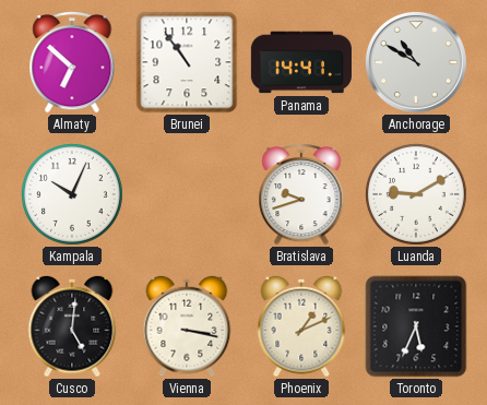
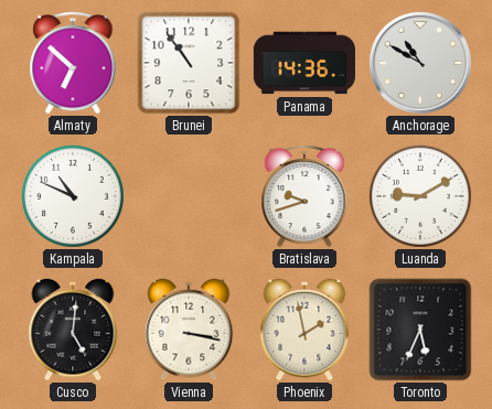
Panama: 14:41 -> 14:36 (304, 63)
Kampala: 10:04 -> 10:49 (73, 196)
Phoenix: 1:11 -> 1:58 (304, 330)
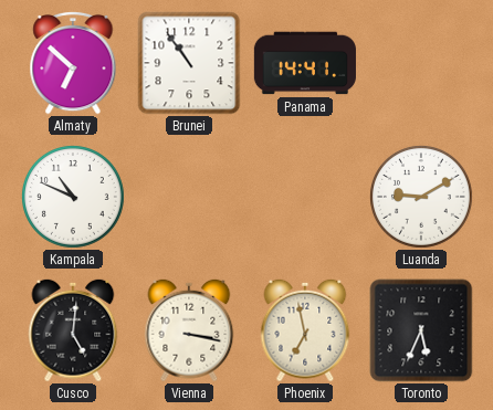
Panama: 14:36 -> 14:41 (305, 63)
Anchorage: 10:50 -> none (420, 63)
Bratislava: 9:42 -> none (304, 196)
Phoenix: 1:58 -> 6:58 (305, 330)
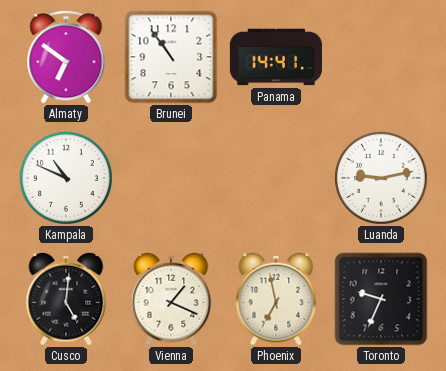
Almaty: 6:52 -> 6:51 (66, 57)
Luanda: 9:10 -> 9:13 (381, 178)
Vienna: 3:17 -> 1:19 (171, 299)
Toronto: 5:34 -> 9:34 (381, 299)
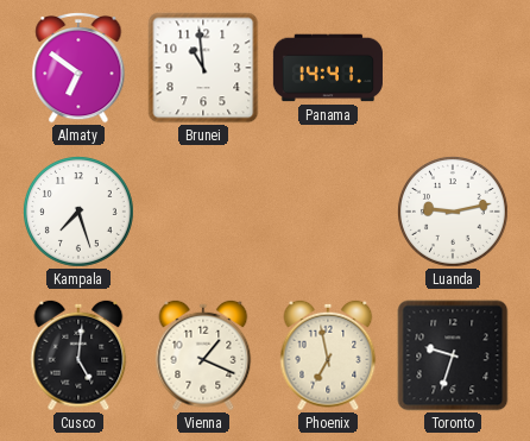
Brunei: 10:54 -> 10:59 (203, 68)
Kampala: 10:49 -> 7:27 (78, 212)
Toronto: 9:34 -> 9:33 (453, 355)
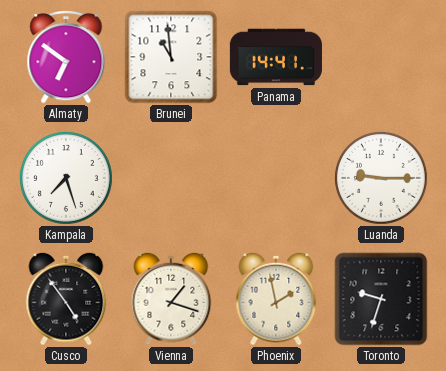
Luanda: 9:13 -> 9:15 (381, 178)
Cusco: 5:01 -> 4:54 (66, 299)
Vienna: 1:19 -> 1:18 (171, 299)
Phoenix: 6:58 -> 1:58 (276, 299)
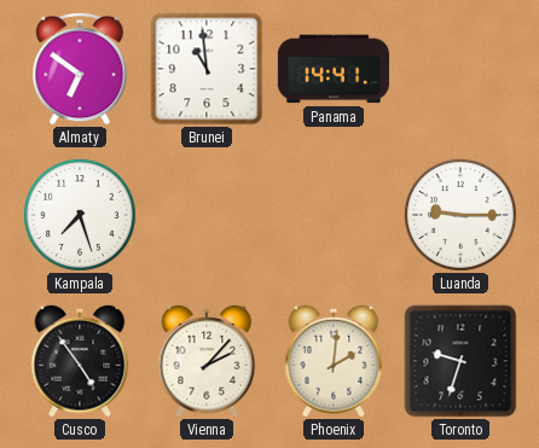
Vienna: 1:18 -> 2:07 (207, 361)
Phoenix: 1:58 -> 2:01 (334, 361)
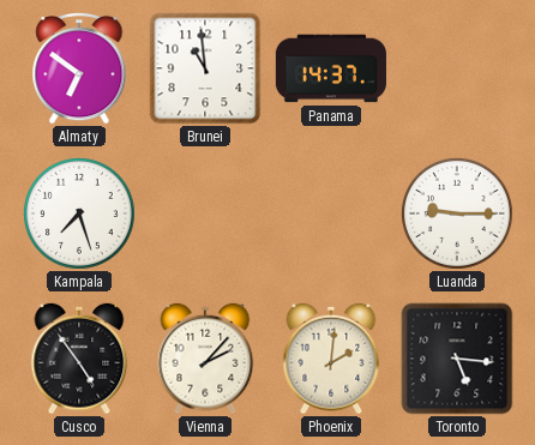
Panama: 14:41 -> 14:37 (331, 68)
Toronto: 9:33 -> 5:16 (457, 359)
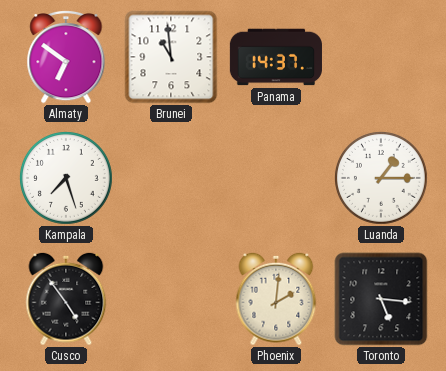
Luanda: 9:15 -> 1:15 (381, 178)
Vienna: 2:07 -> none (205, 359)
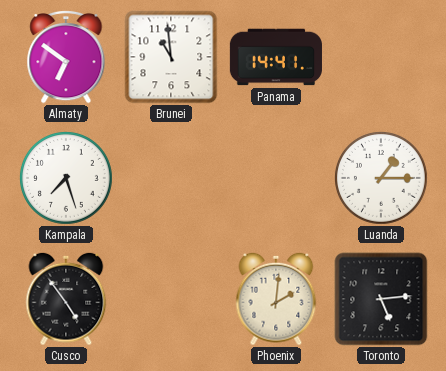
Panama: 14:37 -> 14:41 (276, 57)
Toronto: 5:16 -> 5:14 (381, 299)
